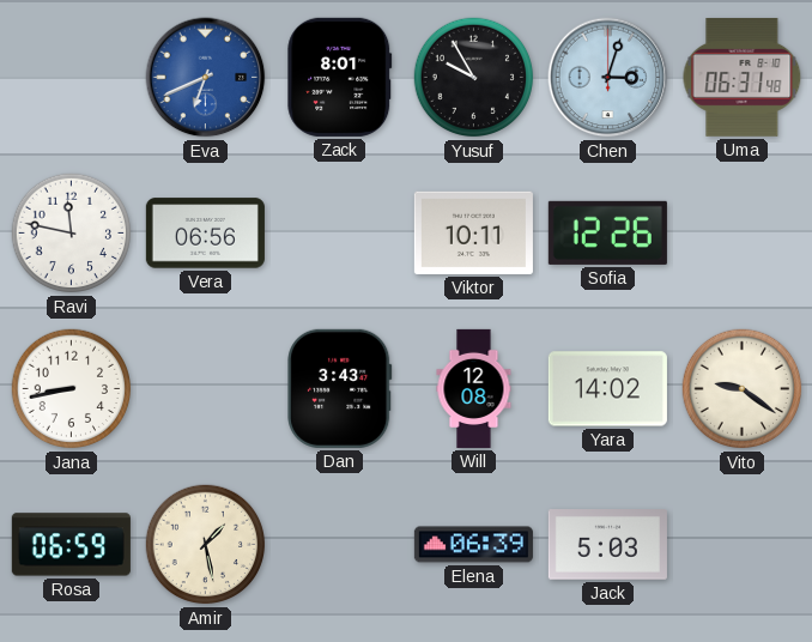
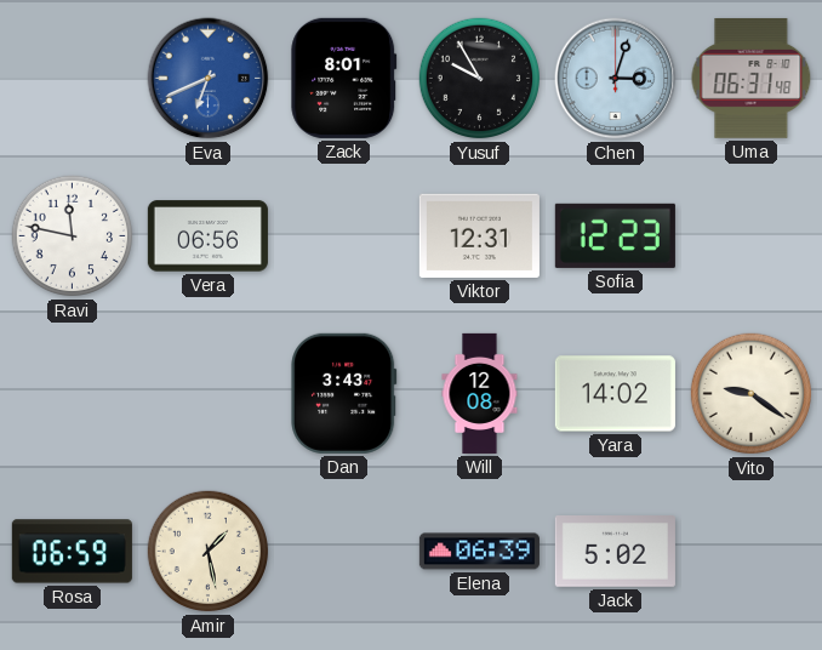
Viktor: 10:11 -> 12:31 (479, 235)
Sofia: 12:26 -> 12:23 (615, 235)
Jana: 8:43 -> none (72, 389)
Jack: 5:03 -> 5:02 (615, 552)
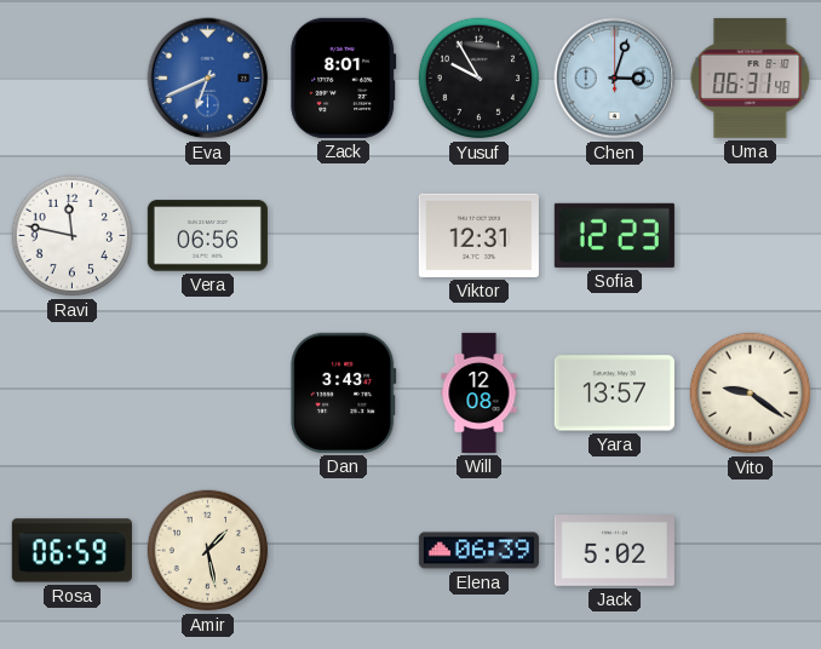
Yara: 14:02 -> 13:57 (614, 394)
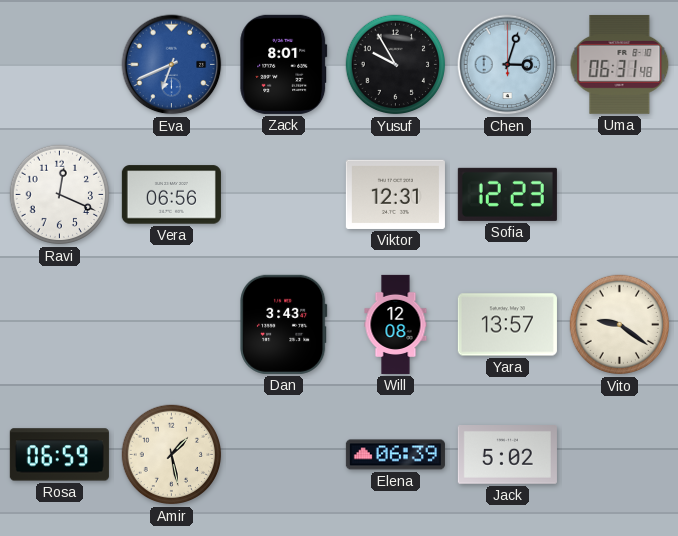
Ravi: 11:47 -> 12:19 (60, 195)
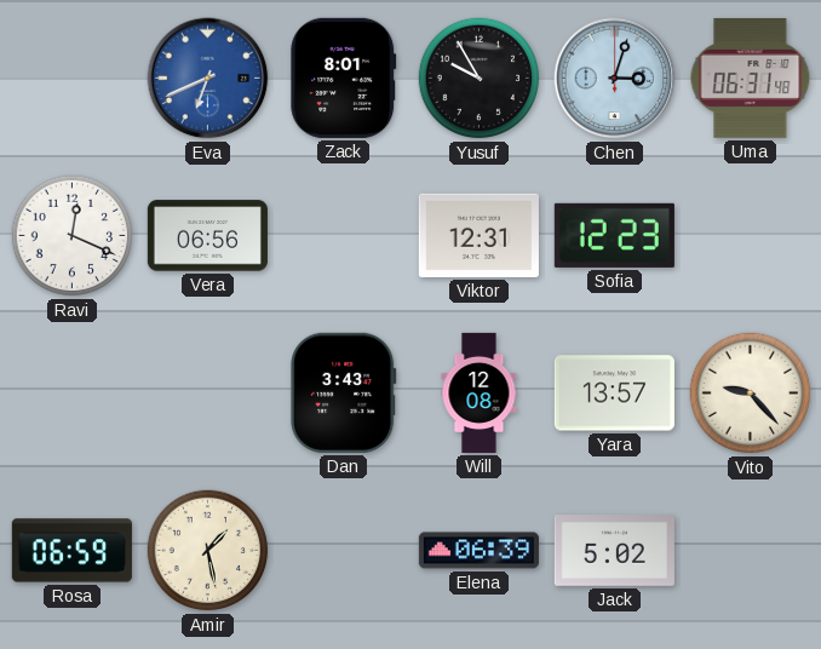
Vito: 9:21 -> 9:23 (751, 394)
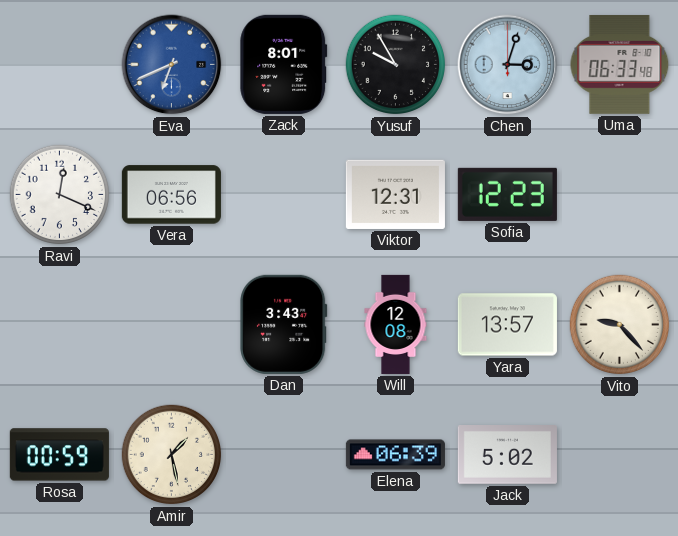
Uma: 06:31 -> 06:33 (620, 64)
Rosa: 06:59 -> 00:59 (59, 455)
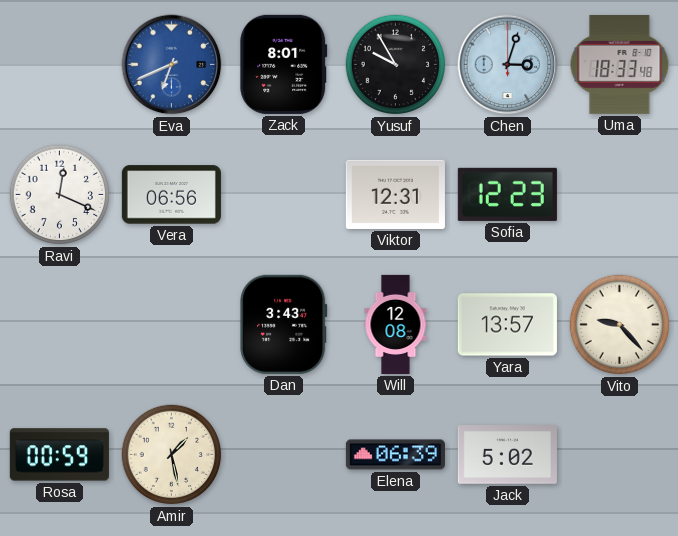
Uma: 06:33 -> 18:33 (620, 64)
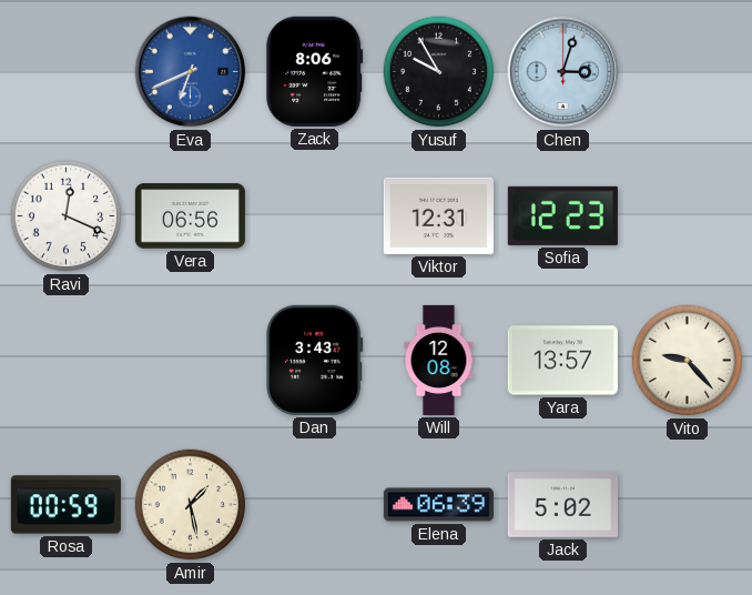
Zack: 8:01 -> 8:06 (315, 71)
Uma: 18:33 -> none (620, 64)
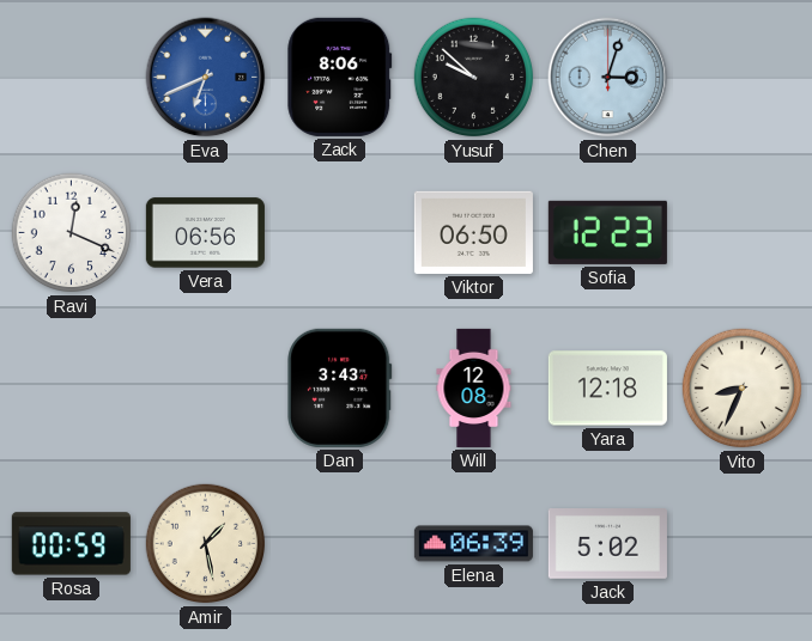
Yusuf: 9:55 -> 9:52 (474, 78)
Viktor: 12:31 -> 06:50 (473, 232)
Yara: 13:57 -> 12:18 (607, 389)
Vito: 9:23 -> 8:34 (743, 389)
